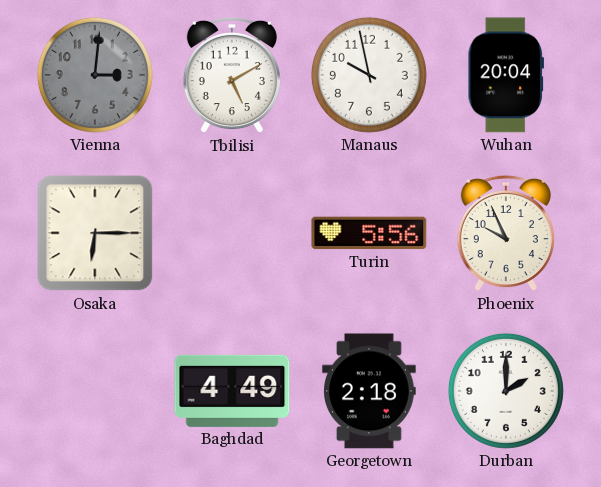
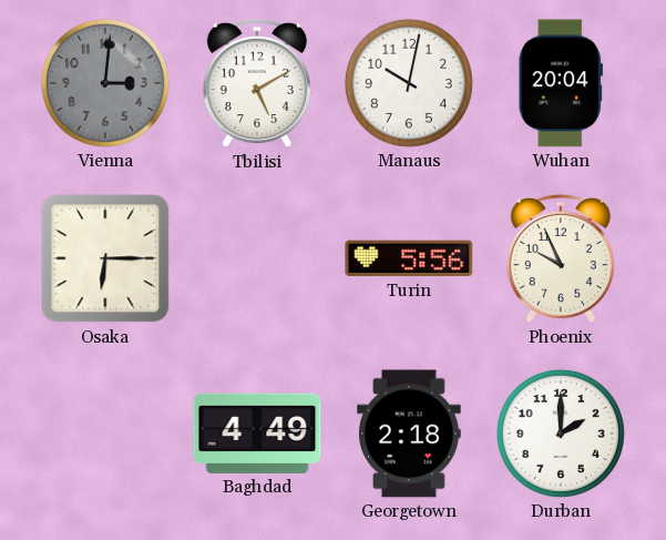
Manaus: 9:58 -> 10:02 (409, 83)
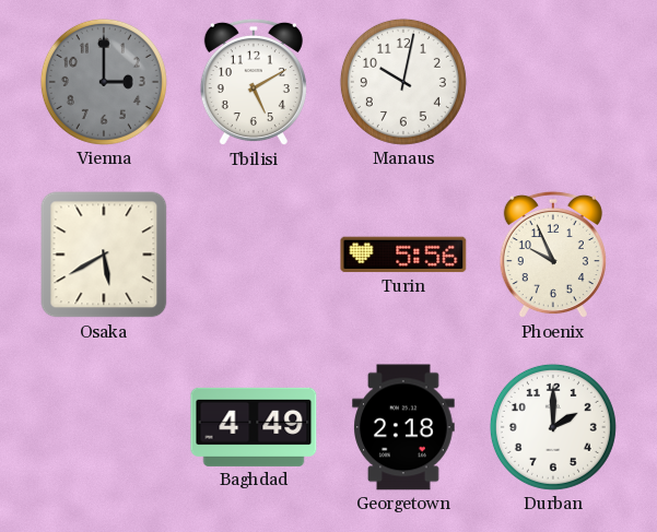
Vienna: 3:01 -> 3:00 (104, 82)
Wuhan: 20:04 -> none (560, 83)
Osaka: 6:15 -> 5:40 (104, 255)
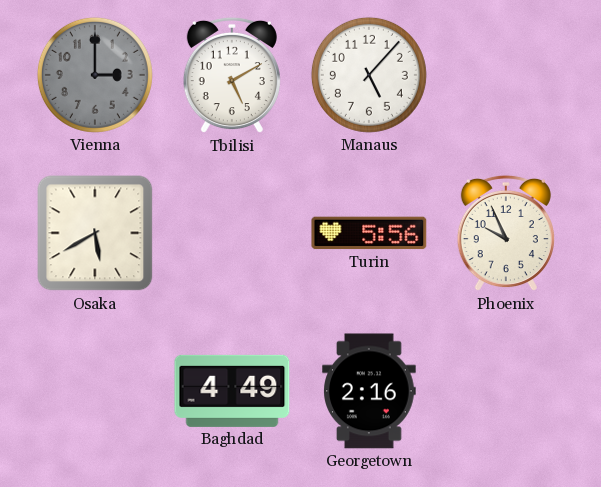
Manaus: 10:02 -> 5:07 (369, 75)
Georgetown: 2:18 -> 2:16 (369, 391)
Durban: 2:00 -> none (553, 427)
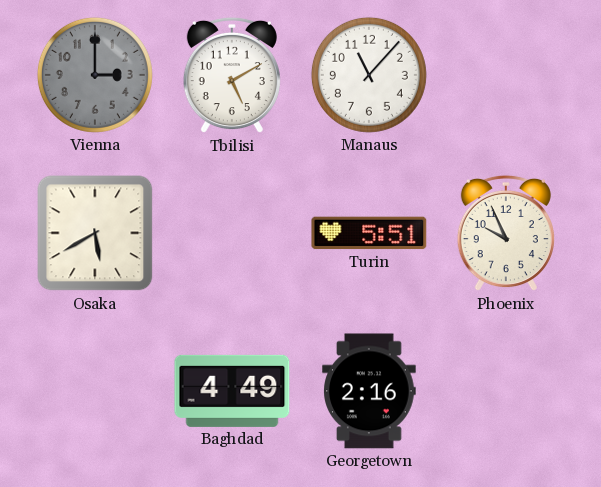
Manaus: 5:07 -> 11:07 (369, 75)
Turin: 5:56 -> 5:51 (369, 233)
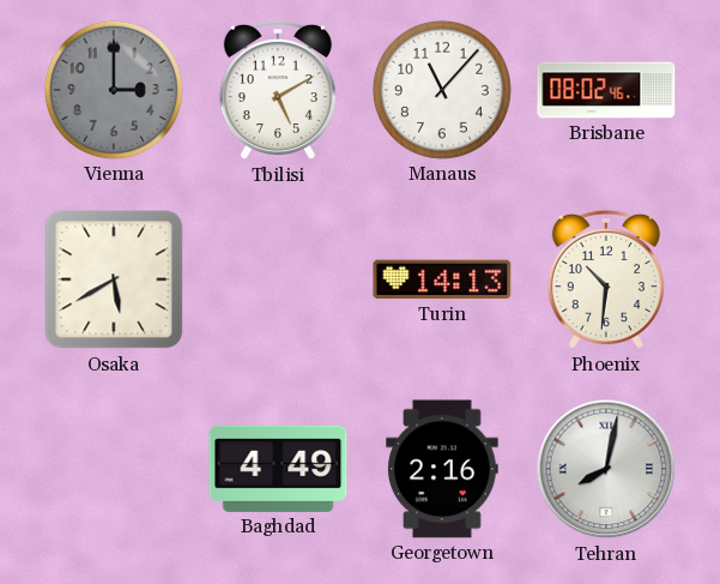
Brisbane: none -> 08:02 (606, 90)
Turin: 5:51 -> 14:13 (442, 279)
Phoenix: 9:56 -> 10:31 (606, 279)
Tehran: none -> 8:02 (606, 469)
